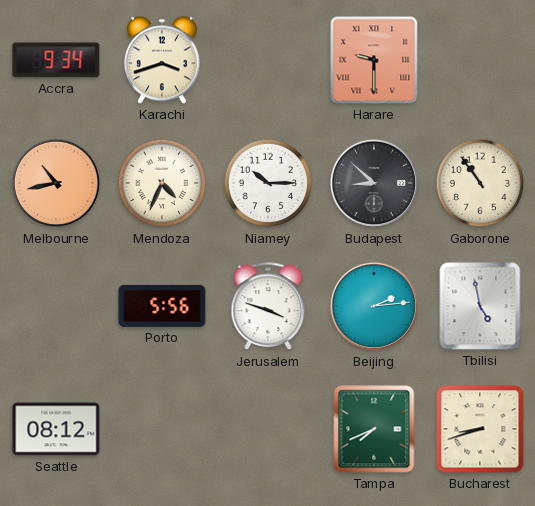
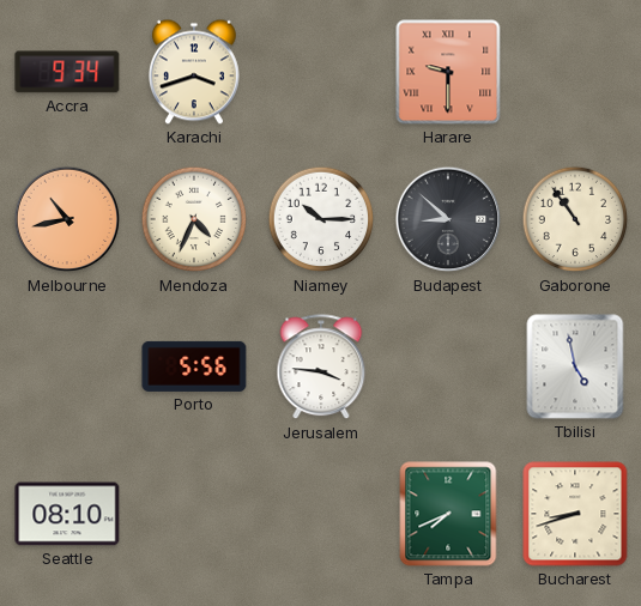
Jerusalem: 3:48 -> 3:46 (321, 368)
Beijing: 2:14 -> none (374, 306)
Seattle: 08:12 -> 08:10 (67, 514)
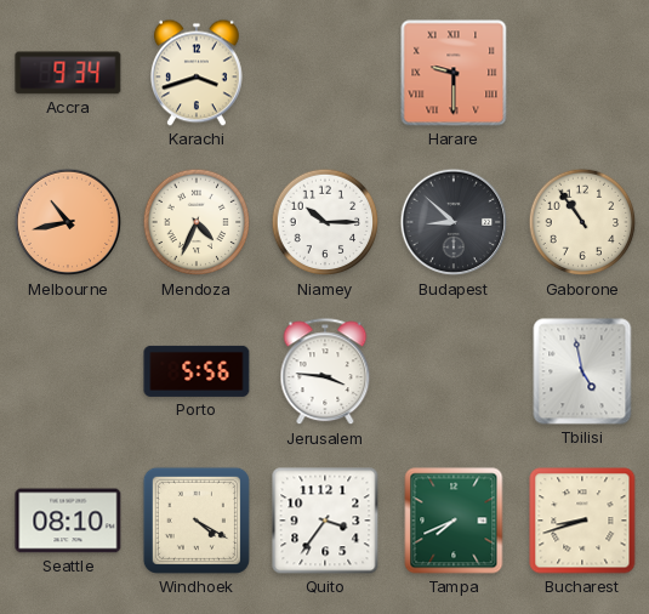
Windhoek: none -> 4:20 (197, 521)
Quito: none -> 3:36 (325, 521)
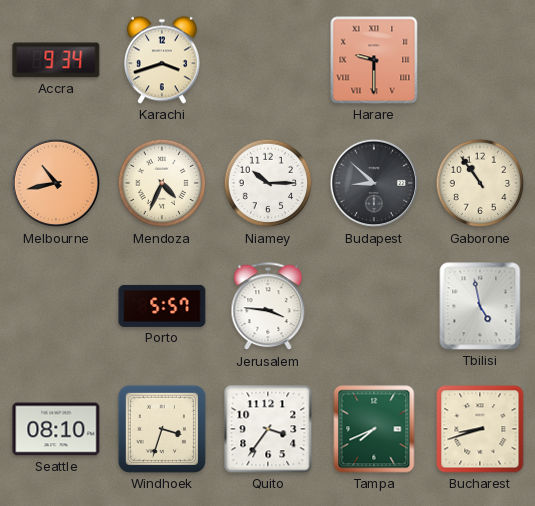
Porto: 5:56 -> 5:57 (162, 306)
Windhoek: 4:20 -> 3:33 (162, 429)
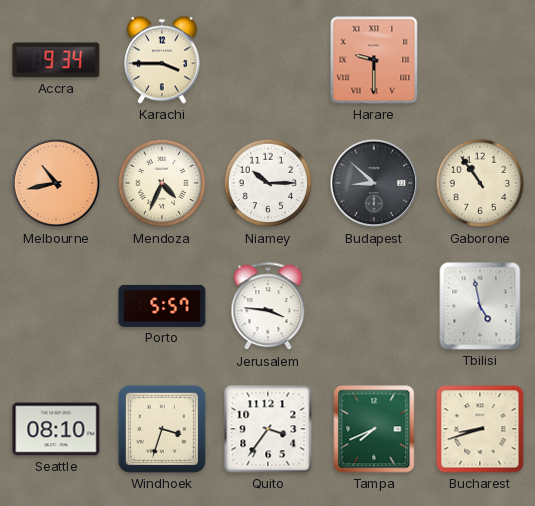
Karachi: 3:42 -> 3:45 (162, 60)
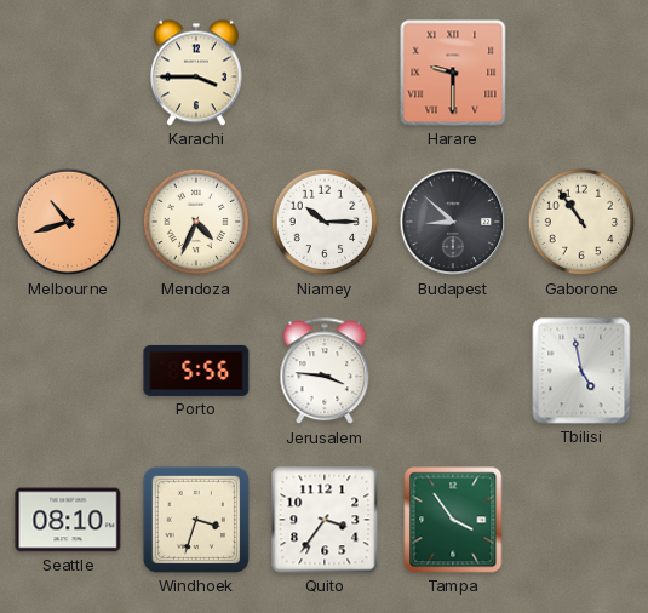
Accra: 9:34 -> none (56, 60)
Melbourne: 10:43 -> 10:42 (68, 222)
Porto: 5:57 -> 5:56 (196, 371)
Tampa: 7:41 -> 3:54 (453, 520)
Bucharest: 8:42 -> none (480, 429)
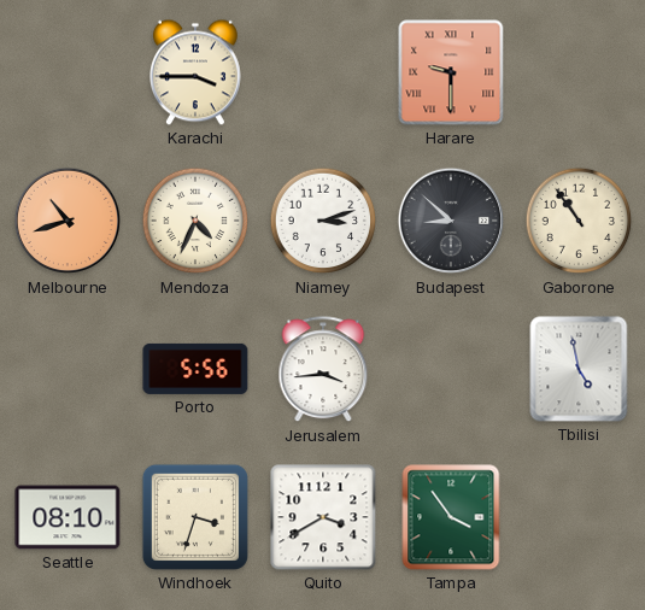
Niamey: 10:15 -> 3:12 (323, 221)
Jerusalem: 3:46 -> 3:44 (323, 370)
Quito: 3:36 -> 3:40 (323, 517)
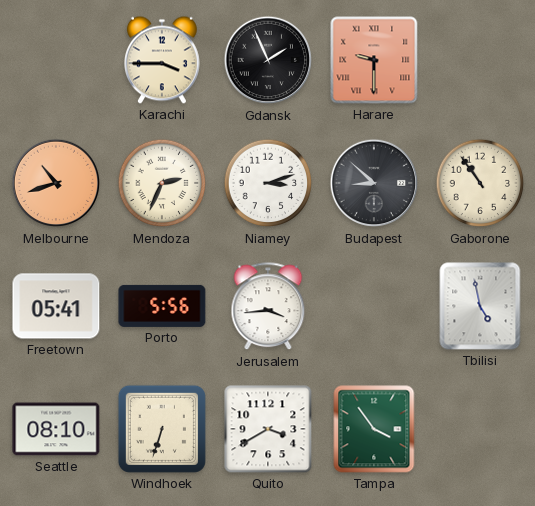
Gdansk: none -> 1:56 (268, 60)
Mendoza: 4:34 -> 2:34 (162, 183)
Freetown: none -> 05:41 (56, 306)
Windhoek: 3:33 -> 6:33 (162, 429)
